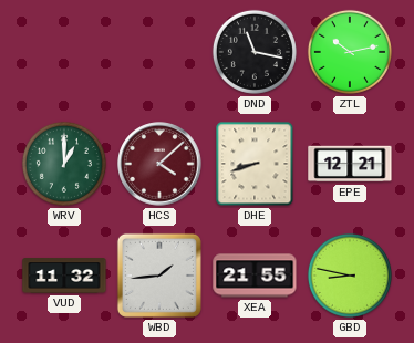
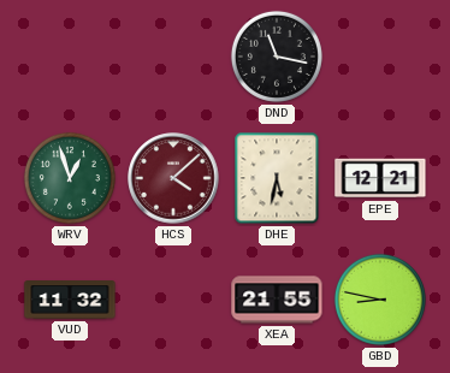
ZTL: 10:13 -> none (350, 52)
WRV: 1:00 -> 12:57 (70, 178)
DHE: 8:42 -> 5:32 (277, 178)
WBD: 1:44 -> none (159, 276)
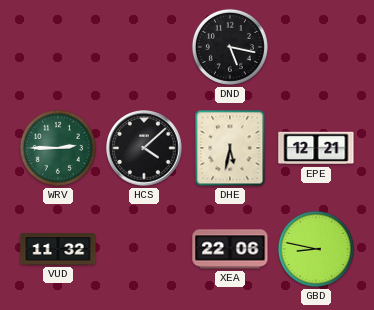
DND: 11:17 -> 5:17 (230, 47)
WRV: 12:57 -> 2:45 (58, 148)
HCS dial: burgundy -> black (144, 148)
XEA: 21:55 -> 22:06 (230, 249)
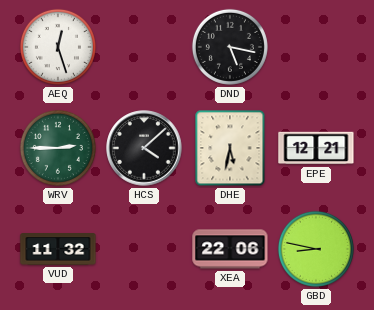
AEQ: none -> 12:27 (58, 47)
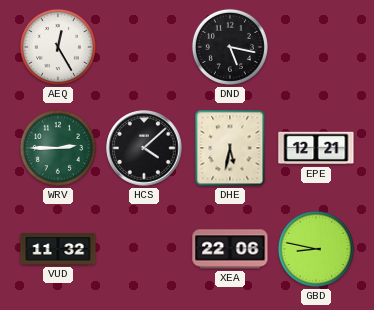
AEQ: 12:27 -> 12:25 (58, 47)
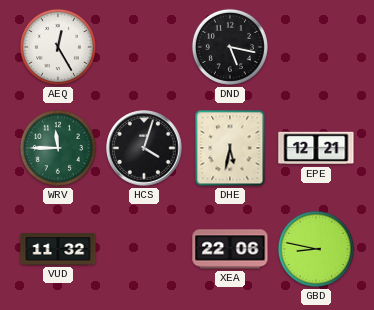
WRV: 2:45 -> 11:45 (58, 148)
HCS: 4:08 -> 4:03 (144, 148)
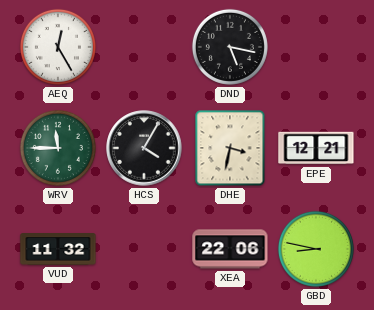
HCS: 4:03 -> 4:05 (144, 148)
DHE: 5:32 -> 3:32 (230, 148)
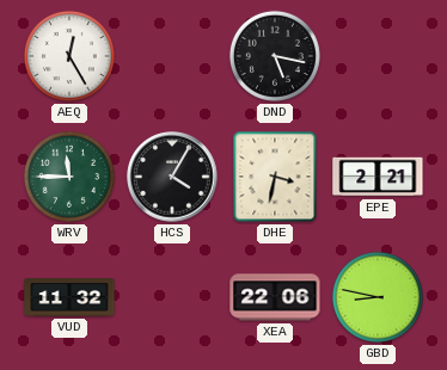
EPE: 12:21 -> 2:21 (378, 177)
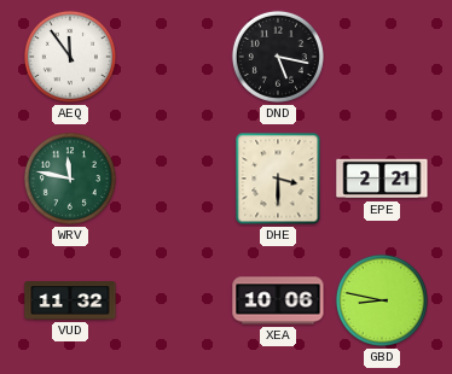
AEQ: 12:25 -> 11:54 (70, 57)
WRV: 11:45 -> 11:47 (70, 179)
HCS: 4:05 -> none (172, 177)
DHE: 3:32 -> 3:30 (278, 179)
XEA: 22:06 -> 10:06 (278, 300)
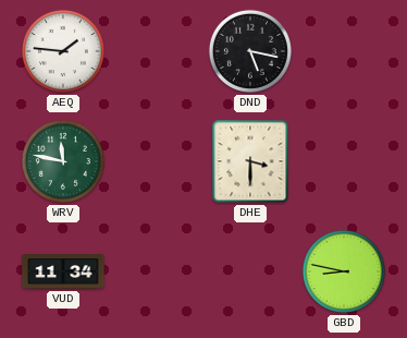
AEQ: 11:54 -> 1:46 (63, 51)
EPE: 2:21 -> none (382, 179)
VUD: 11:32 -> 11:34 (63, 271)
XEA: 10:06 -> none (278, 300)
